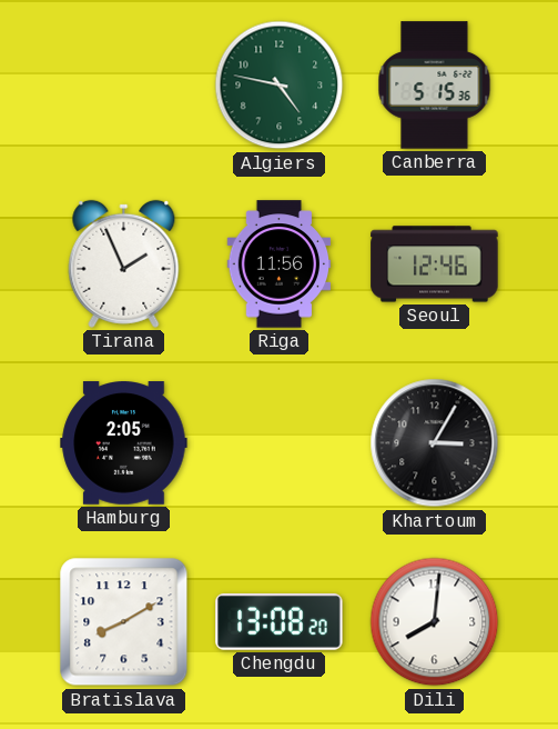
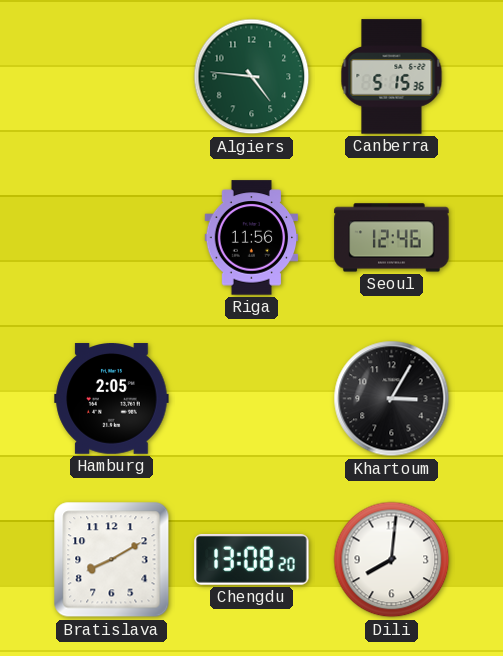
Algiers: 4:47 -> 4:46 (252, 77)
Tirana: 1:56 -> none (124, 263)
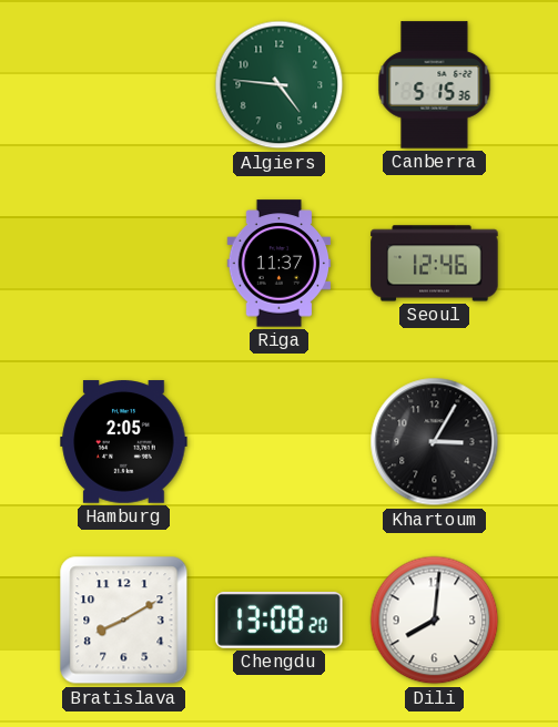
Riga: 11:56 -> 11:37 (280, 264)
